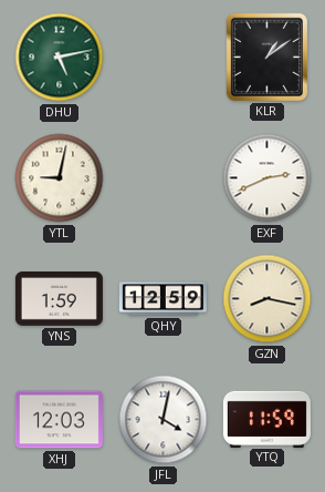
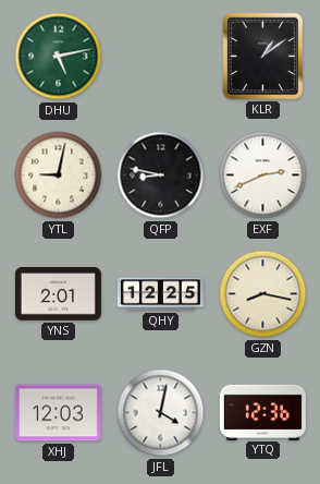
QFP: none -> 8:47 (161, 176)
YNS: 1:59 -> 2:01 (58, 294)
QHY: 12:59 -> 12:25 (160, 294)
YTQ: 11:59 -> 12:36 (262, 412)
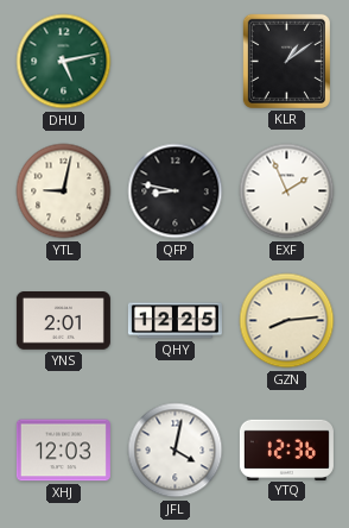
EXF: 2:41 -> 1:56 (287, 191)
GZN: 8:17 -> 8:14 (287, 321)
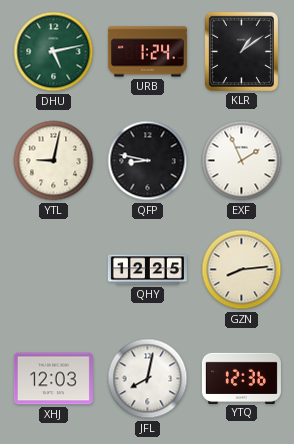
URB: none -> 1:24 (147, 52)
YNS: 2:01 -> none (63, 321)
JFL: 4:02 -> 8:02 (148, 379)
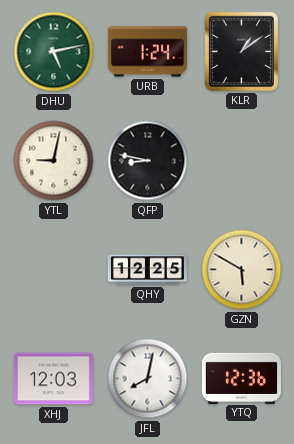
EXF: 1:56 -> none (242, 161)
GZN: 8:14 -> 5:50 (242, 270)
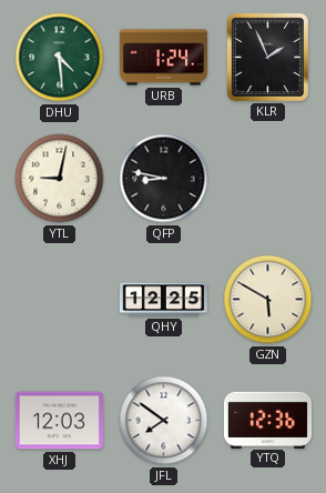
DHU: 5:13 -> 4:29 (60, 58)
KLR: 1:09 -> 1:56 (267, 57)
JFL: 8:02 -> 7:51 (164, 421)
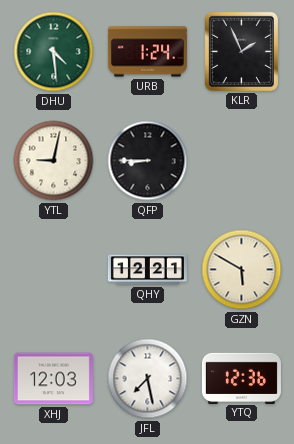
QFP: 8:47 -> 8:45 (148, 161)
QHY: 12:25 -> 12:21 (147, 270)
JFL: 7:51 -> 7:28 (148, 379)
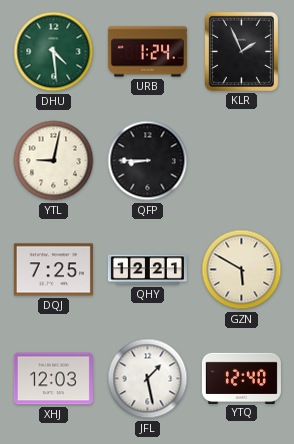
DQJ: none -> 7:25 (53, 270)
JFL: 7:28 -> 1:28 (148, 379)
YTQ: 12:36 -> 12:40 (241, 378)
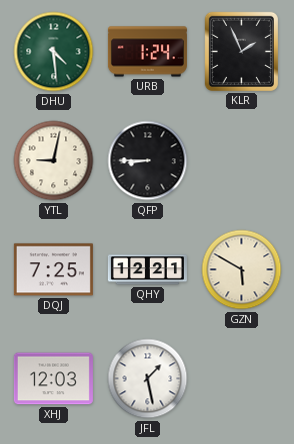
YTQ: 12:40 -> none (241, 378)
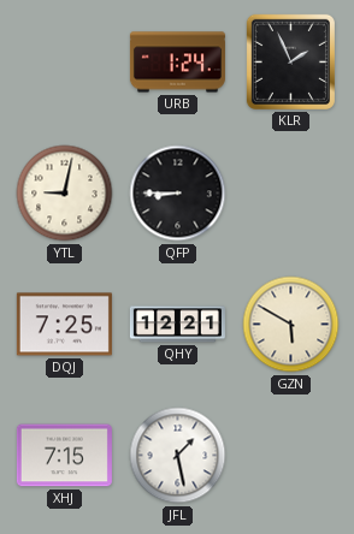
DHU: 4:29 -> none (54, 52)
XHJ: 12:03 -> 7:15 (64, 456)
